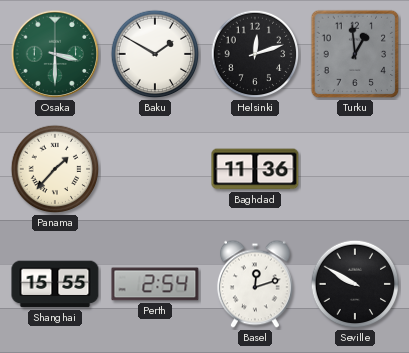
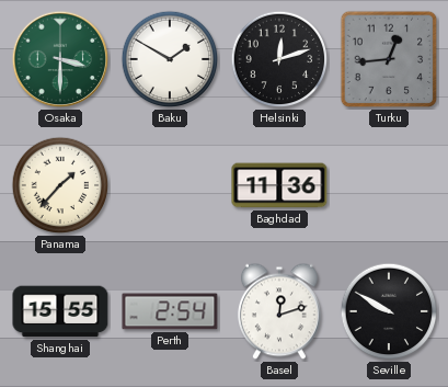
Turku: 12:59 -> 12:44 (389, 59)
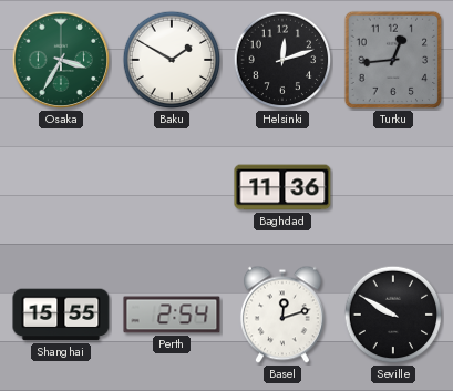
Osaka: 3:30 -> 3:35 (61, 60)
Panama: 1:37 -> none (60, 185)
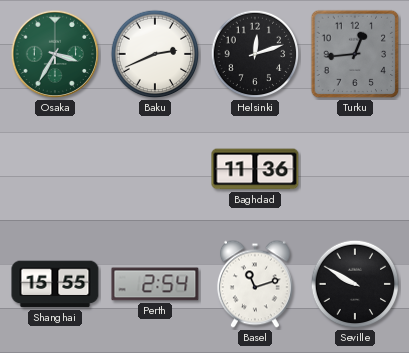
Baku: 1:50 -> 2:41 (155, 54)
Basel: 12:12 -> 11:12 (255, 284)
